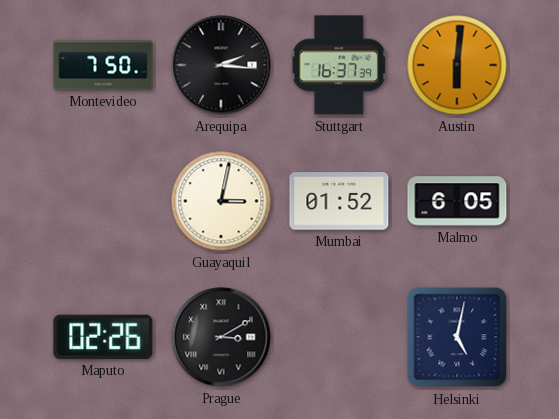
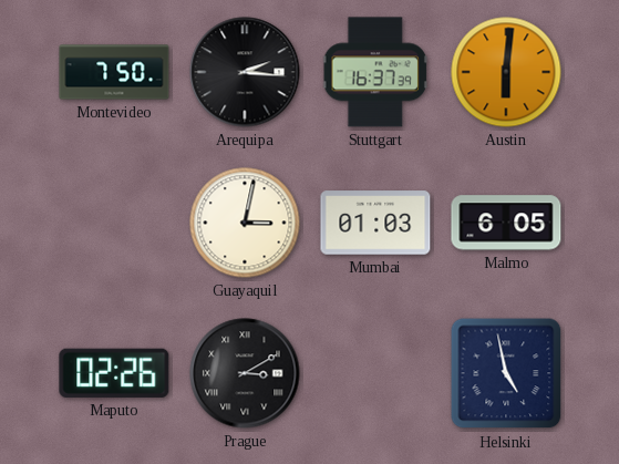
Mumbai: 01:52 -> 01:03 (375, 223)
Helsinki: 5:02 -> 4:58 (506, 373)
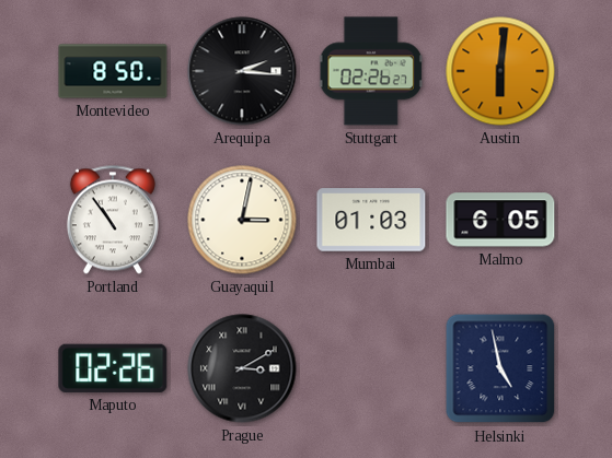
Montevideo: 7:50 -> 8:50 (113, 71)
Stuttgart: 16:37 -> 02:26 (371, 71)
Portland: none -> 10:54 (113, 220)
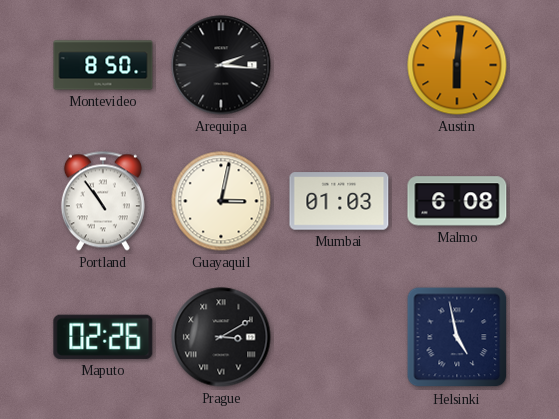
Stuttgart: 02:26 -> none (371, 71)
Malmo: 6:05 -> 6:08 (457, 201)
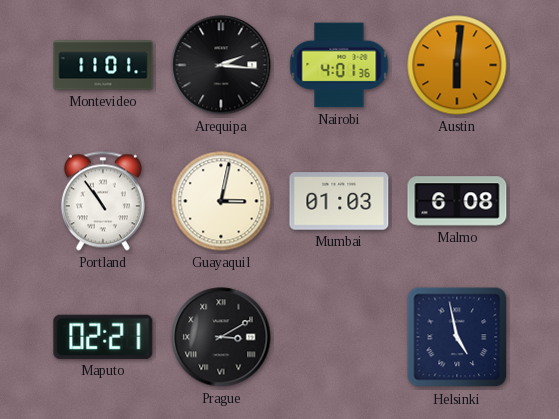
Montevideo: 8:50 -> 11:01 (103, 65)
Nairobi: none -> 4:01 (339, 65)
Maputo: 02:26 -> 02:21 (103, 337)
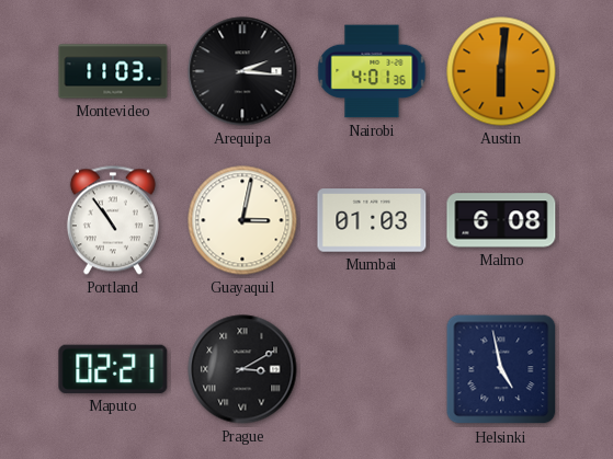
Montevideo: 11:01 -> 11:03 (113, 71)
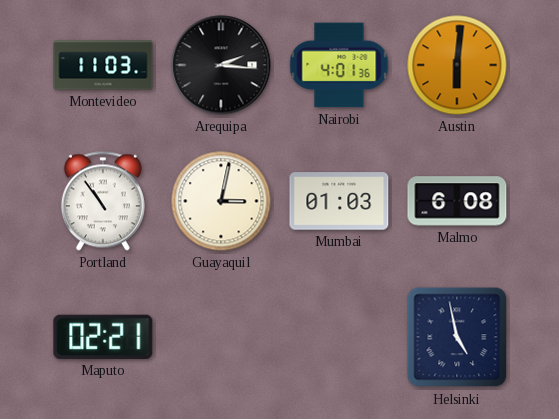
Prague: 3:10 -> none (242, 369)
